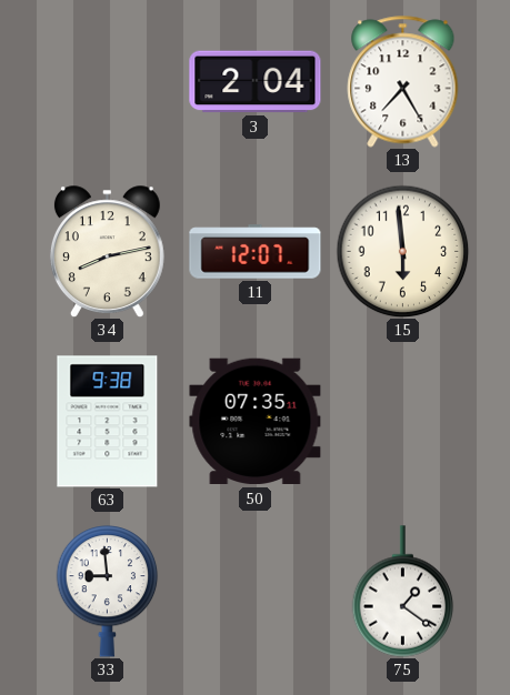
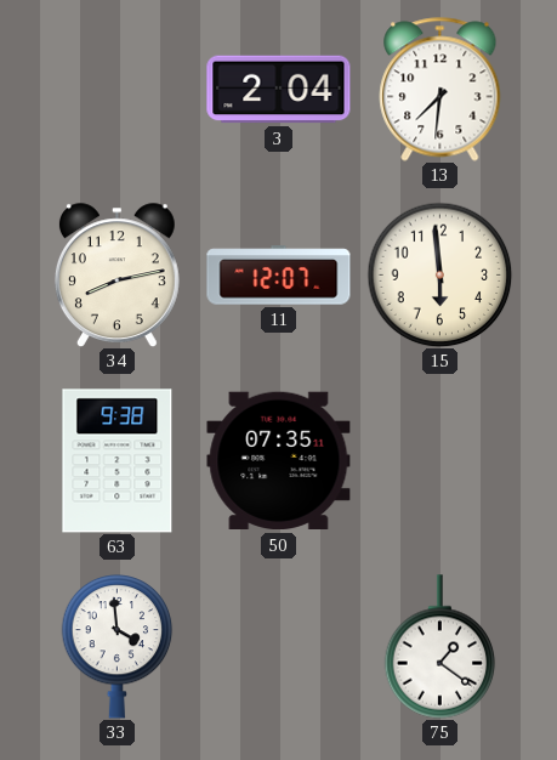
13: 7:25 -> 7:31 (441, 90)
33: 8:59 -> 3:59 (118, 647)
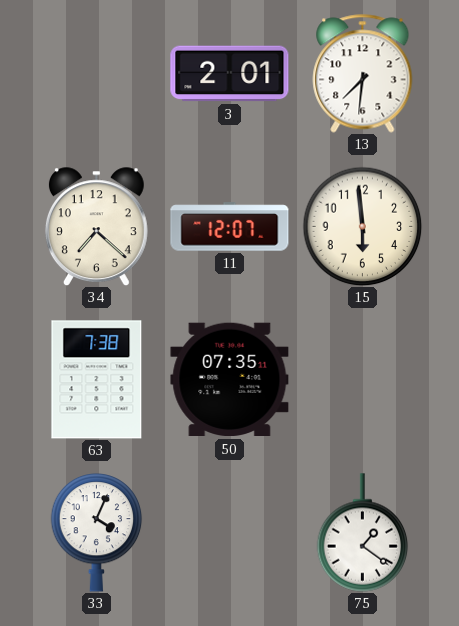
3: 2:04 -> 2:01 (230, 74)
34: 8:13 -> 7:22 (96, 227)
63: 9:38 -> 7:38 (97, 380)
33: 3:59 -> 4:04 (97, 533)
